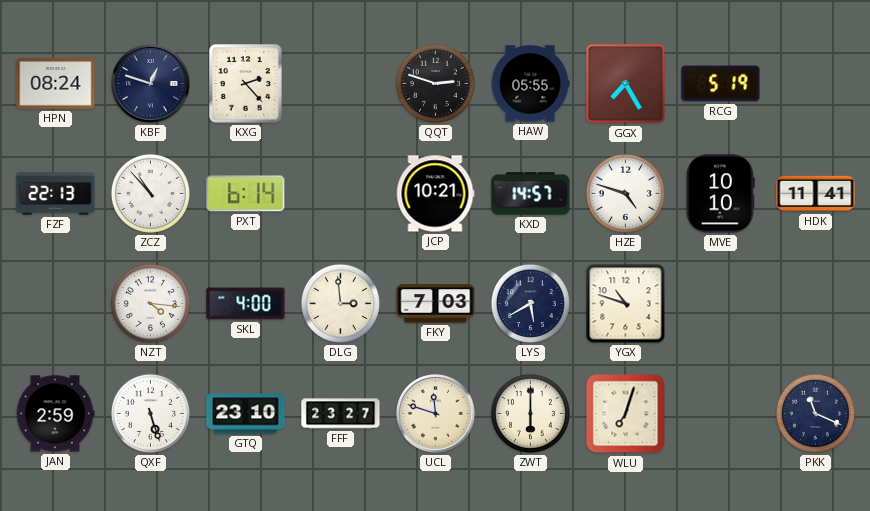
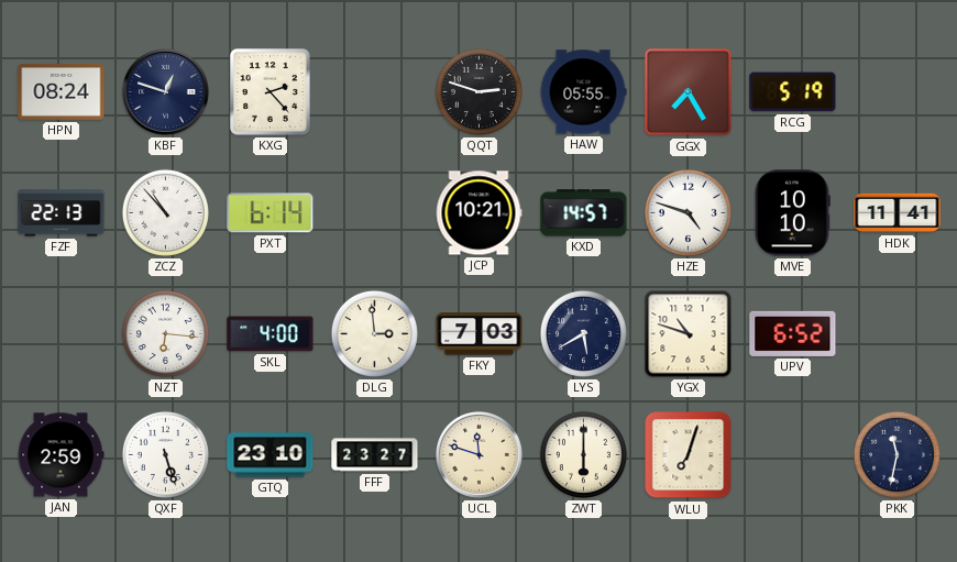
NZT: 4:16 -> 6:16 (165, 333)
UPV: none -> 6:52 (793, 333)
PKK: 11:19 -> 11:32 (897, 454)
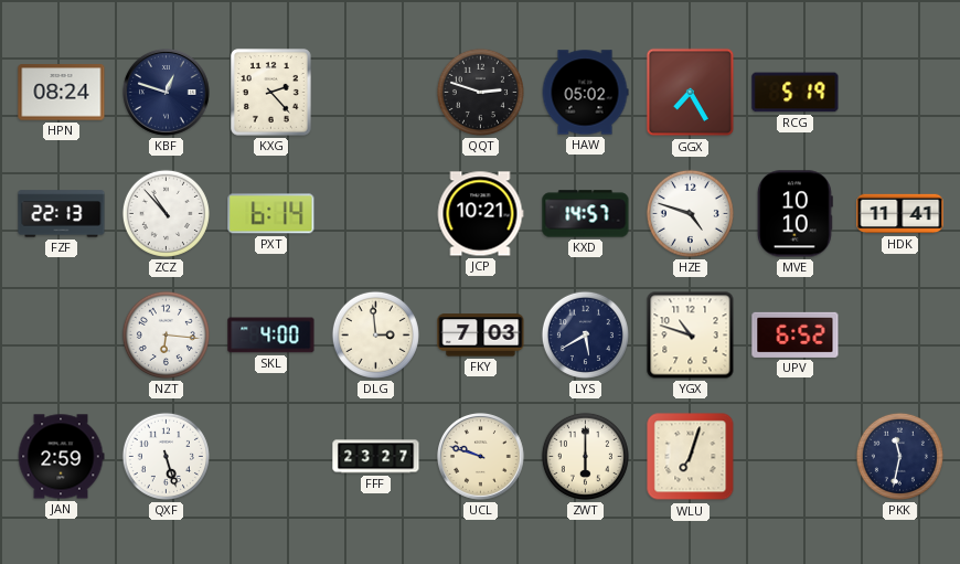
HAW: 05:55 -> 05:02 (585, 93)
GTQ: 23:10 -> none (271, 455)
UCL: 11:48 -> 9:48 (481, 457)
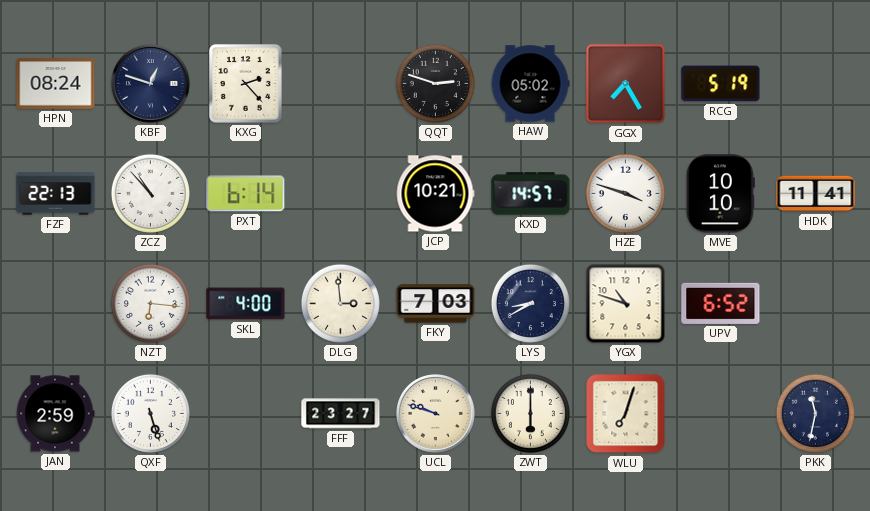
HZE: 4:48 -> 3:48 (625, 193)
LYS: 5:40 -> 8:40 (530, 303)
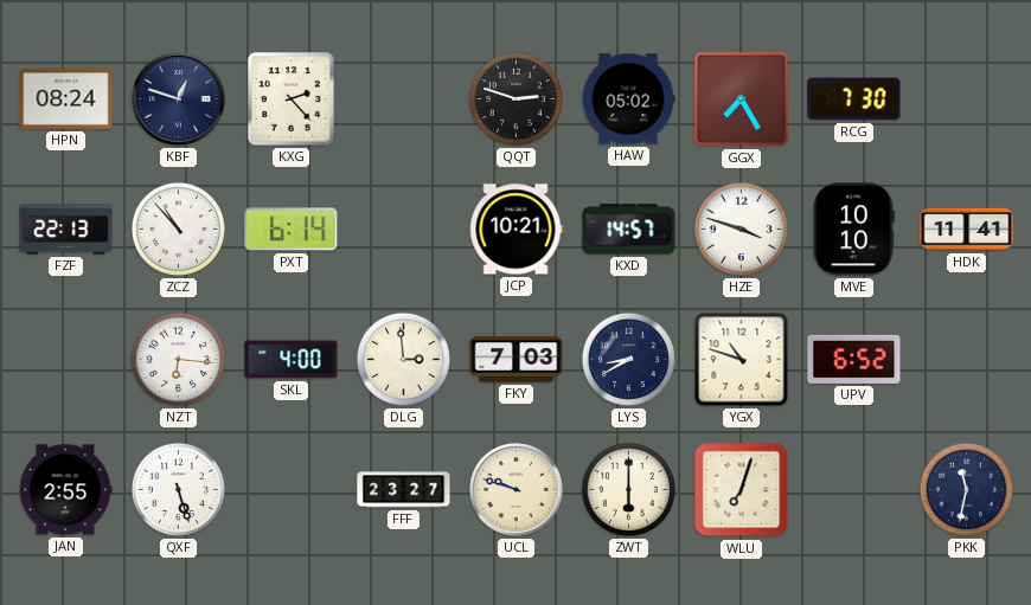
RCG: 5:19 -> 7:30 (854, 99)
JAN: 2:59 -> 2:55 (65, 490)
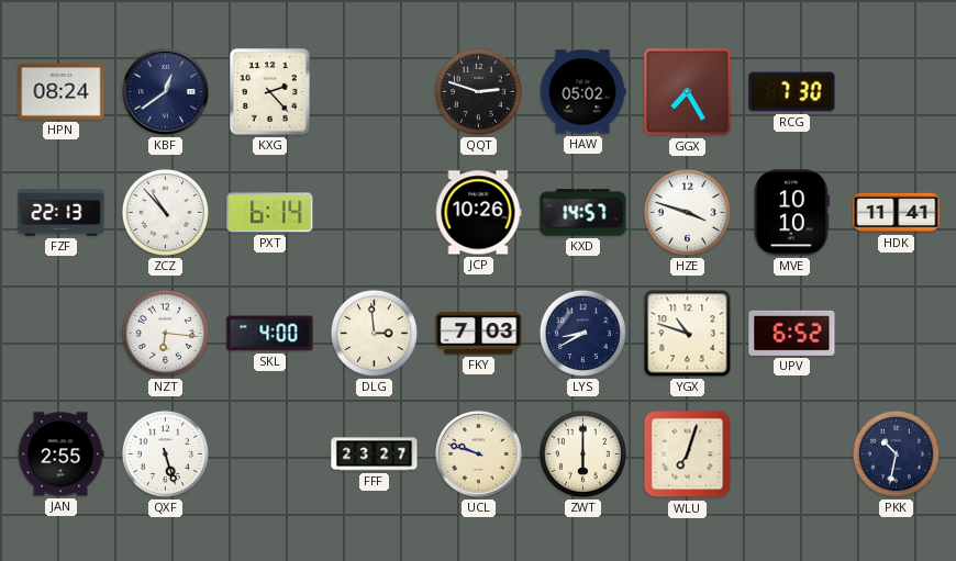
KBF: 12:48 -> 12:39 (166, 92)
JCP: 10:21 -> 10:26 (478, 213)
PKK: 11:32 -> 10:32 (896, 453)
